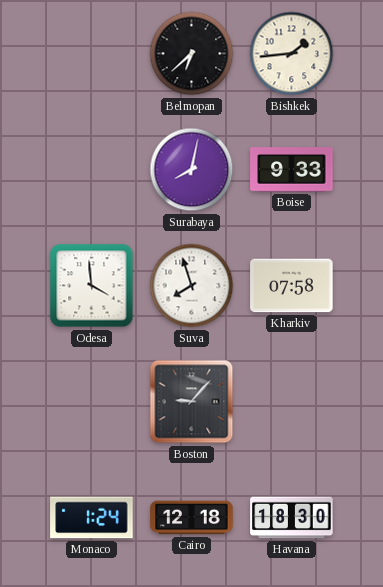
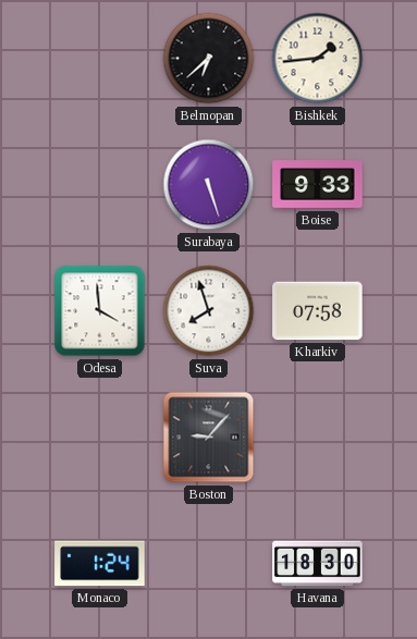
Surabaya: 8:02 -> 5:27 (209, 185)
Cairo: 12:18 -> none (192, 518)
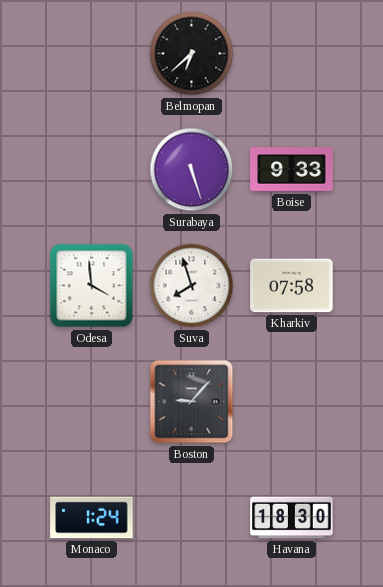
Bishkek: 1:44 -> none (318, 59)
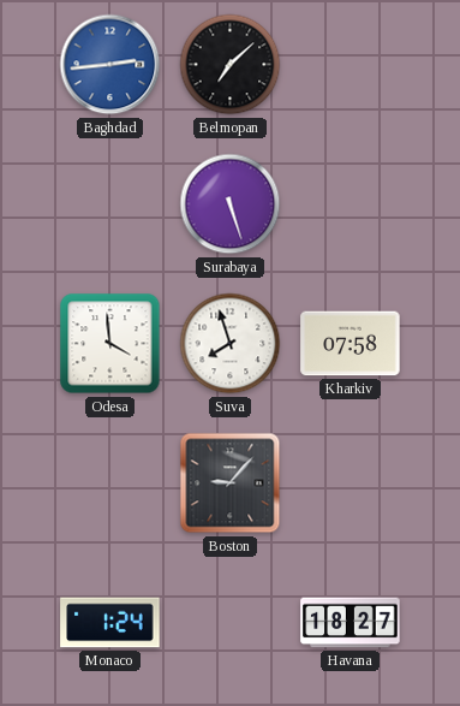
Baghdad: none -> 2:44 (110, 65)
Belmopan: 6:38 -> 7:08 (231, 65)
Boise: 9:33 -> none (292, 170)
Havana: 18:30 -> 18:27 (351, 623)
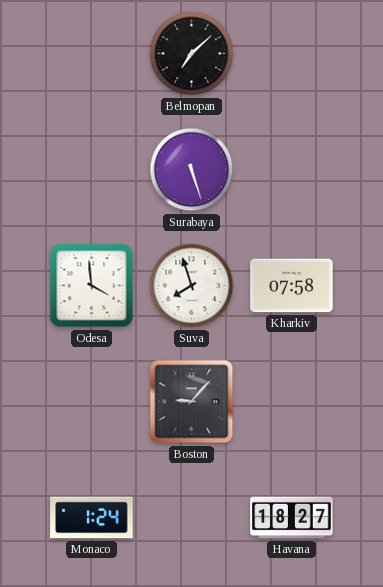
Baghdad: 2:44 -> none (110, 65)
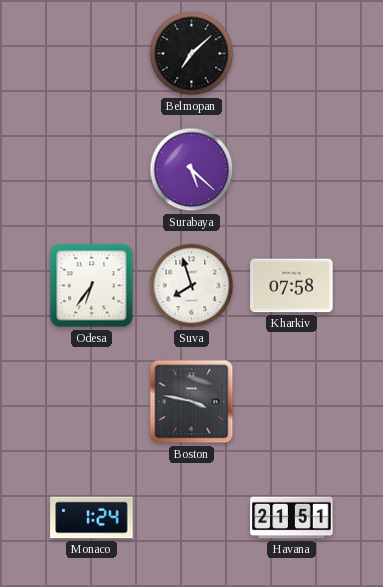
Surabaya: 5:27 -> 5:22 (192, 170)
Odesa: 3:59 -> 6:36 (92, 286)
Boston: 9:07 -> 3:47 (192, 402)
Havana: 18:27 -> 21:51 (292, 518)
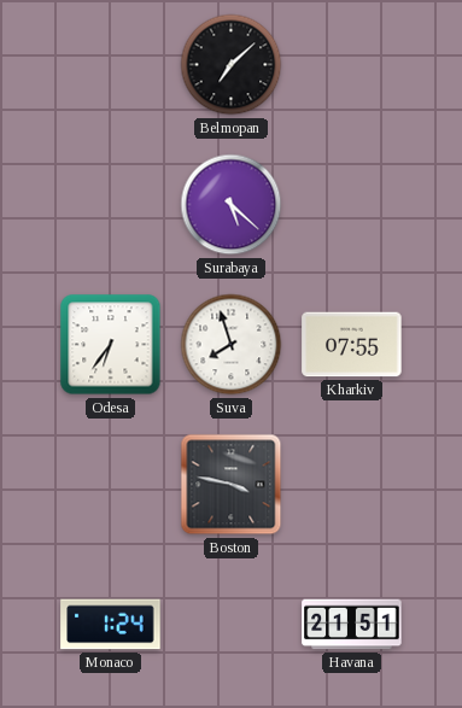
Kharkiv: 07:58 -> 07:55 (352, 345)
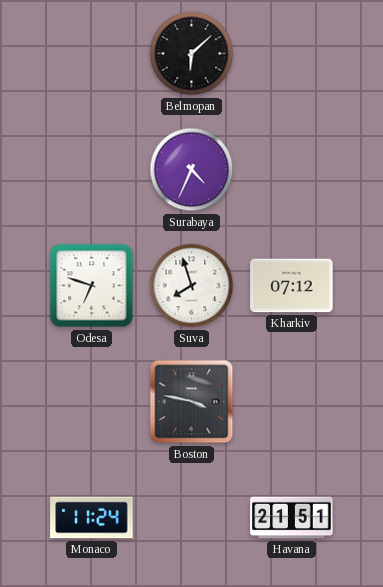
Belmopan: 7:08 -> 6:08 (192, 54)
Surabaya: 5:22 -> 4:34 (192, 170)
Odesa: 6:36 -> 6:48 (92, 286)
Kharkiv: 07:55 -> 07:12 (292, 286)
Monaco: 1:24 -> 11:24 (92, 518)
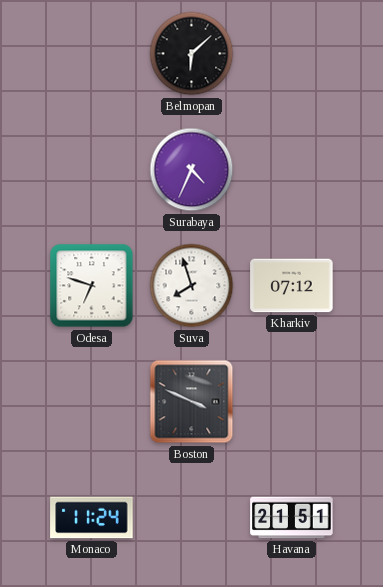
Boston: 3:47 -> 3:49 (192, 402)
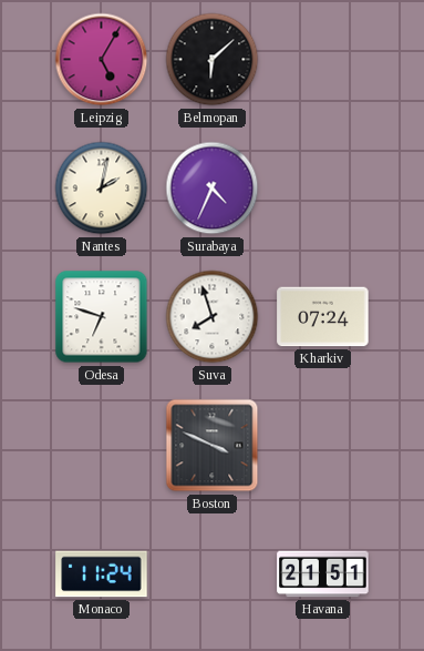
Leipzig: none -> 5:05 (102, 60)
Nantes: none -> 2:02 (102, 189)
Kharkiv: 07:12 -> 07:24 (323, 317)
